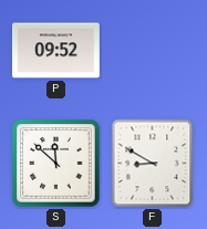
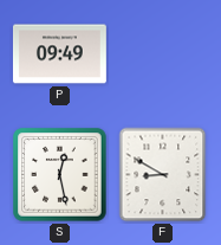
P: 09:52 -> 09:49 (60, 54)
S: 11:52 -> 12:28 (60, 175)
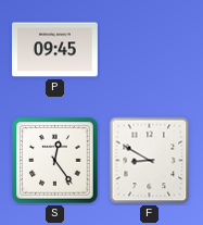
P: 09:49 -> 09:45 (55, 50)
S: 12:28 -> 12:24 (55, 161)
